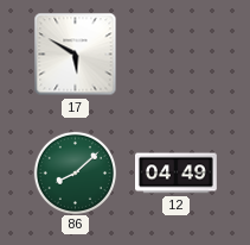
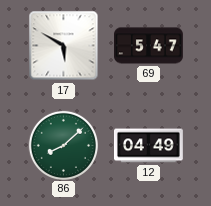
69: none -> 5:47 (149, 46)
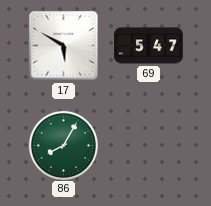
86: 8:08 -> 8:05 (63, 145)
12: 04:49 -> none (149, 146)
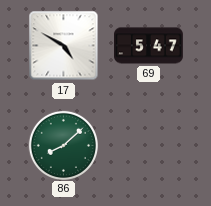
17: 5:50 -> 4:50 (64, 46)
86: 8:05 -> 8:08 (63, 145)
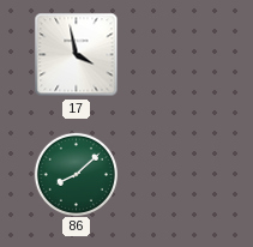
17: 4:50 -> 3:58 (77, 55)
69: 5:47 -> none (149, 46)
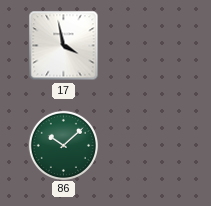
86: 8:08 -> 10:08 (63, 145)
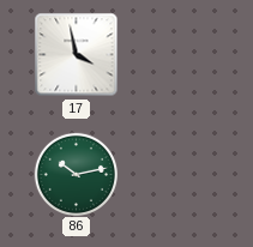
86: 10:08 -> 10:13 (76, 174)
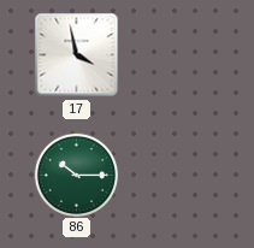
86: 10:13 -> 10:15 (76, 175)
